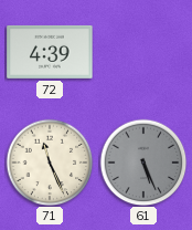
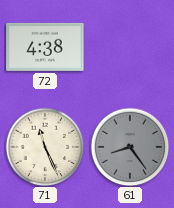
72: 4:39 -> 4:38 (45, 47)
61: 5:26 -> 8:24 (130, 147)
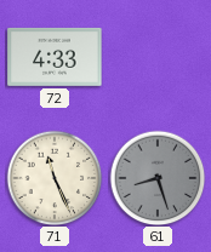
72: 4:38 -> 4:33 (55, 57)
61: 8:24 -> 8:27 (158, 178)
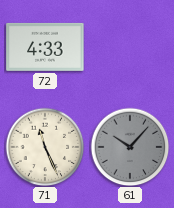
61: 8:27 -> 10:07 (130, 147)
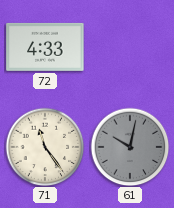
71: 11:26 -> 11:24 (45, 147)
61: 10:07 -> 10:02 (130, 147)
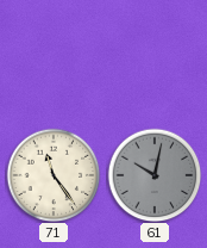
72: 4:33 -> none (45, 47)
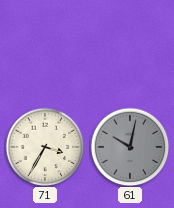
71: 11:24 -> 3:35 (45, 147)
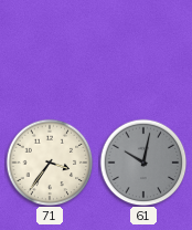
71: 3:35 -> 3:36 (50, 163)
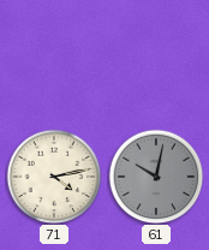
71: 3:36 -> 4:13 (54, 177)
